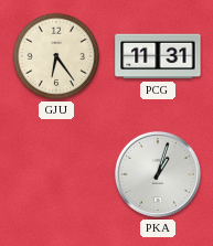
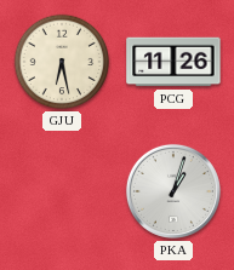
GJU: 6:24 -> 6:28 (62, 62)
PCG: 11:31 -> 11:26 (173, 62)
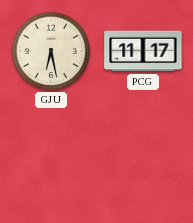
PCG: 11:26 -> 11:17 (143, 51)
PKA: 1:03 -> none (173, 191)
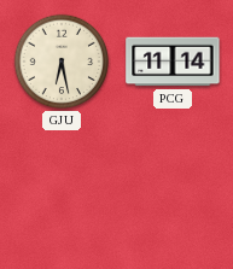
PCG: 11:17 -> 11:14 (173, 62)
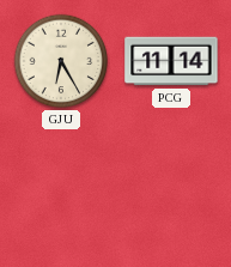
GJU: 6:28 -> 6:25 (61, 61)
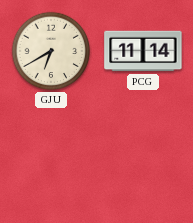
GJU: 6:25 -> 6:40 (51, 51)
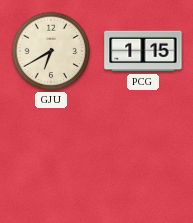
PCG: 11:14 -> 1:15 (143, 51)
